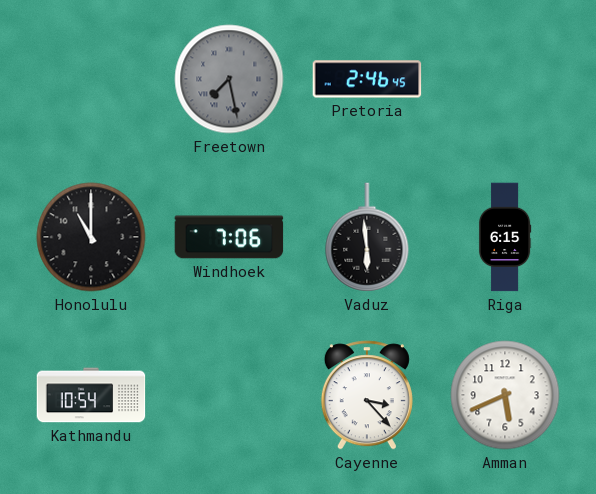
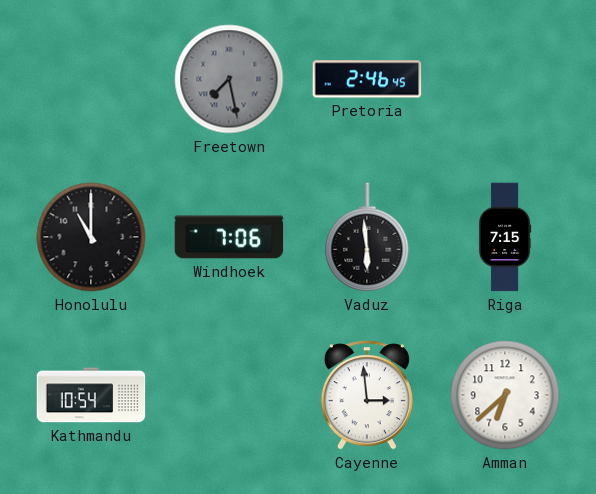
Riga: 6:15 -> 7:15 (505, 237)
Cayenne: 3:23 -> 2:59 (367, 395)
Amman: 5:41 -> 6:38 (505, 395)
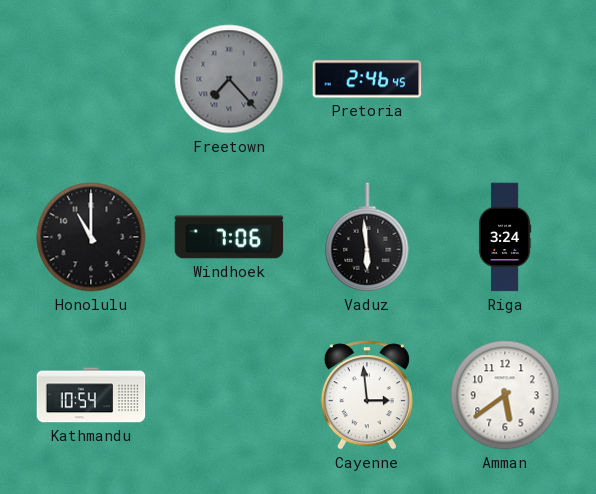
Freetown: 7:28 -> 7:23 (229, 79)
Riga: 7:15 -> 3:24 (505, 237)
Amman: 6:38 -> 5:39 (505, 395)
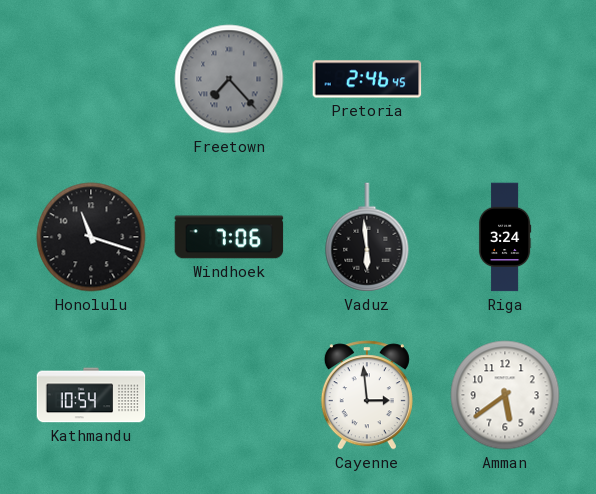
Honolulu: 11:00 -> 11:18 (91, 237)
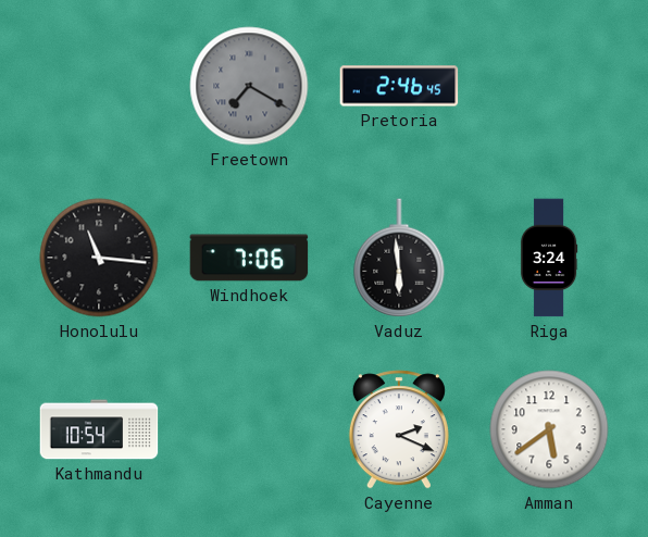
Freetown: 7:23 -> 7:20 (249, 86)
Honolulu: 11:18 -> 11:16 (99, 258)
Cayenne: 2:59 -> 2:19 (399, 429)
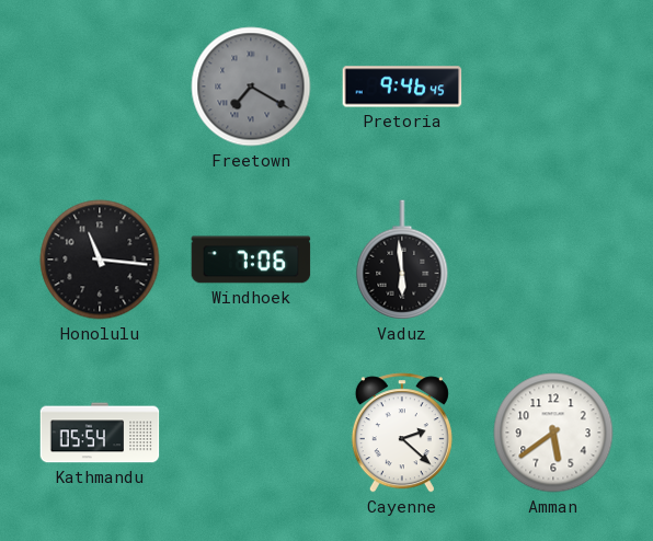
Pretoria: 2:46 -> 9:46 (402, 87)
Riga: 3:24 -> none (549, 258)
Kathmandu: 10:54 -> 05:54 (100, 433)
Cayenne: 2:19 -> 2:22 (402, 433)
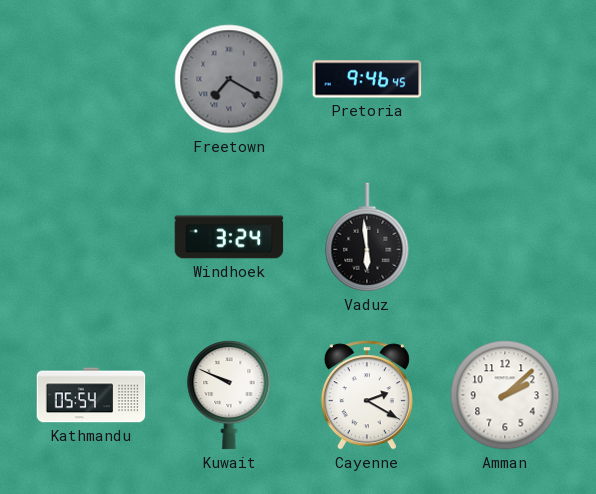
Honolulu: 11:16 -> none (100, 260)
Windhoek: 7:06 -> 3:24 (229, 237)
Kuwait: none -> 9:49 (229, 395)
Cayenne: 2:22 -> 2:20 (367, 395)
Amman: 5:39 -> 2:08 (505, 395)
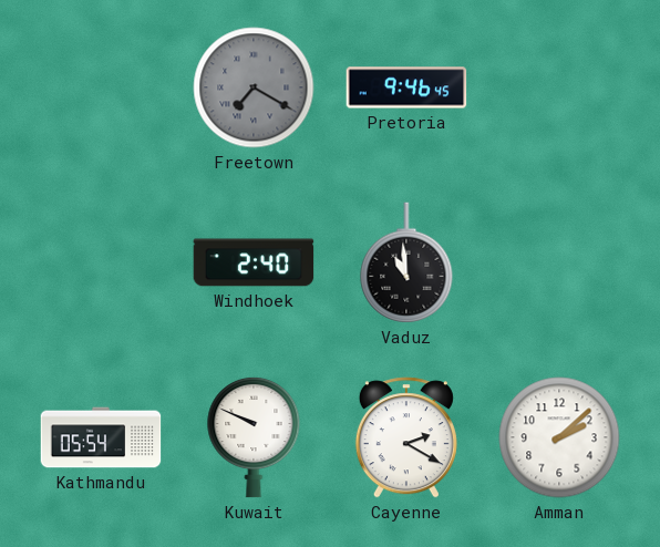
Windhoek: 3:24 -> 2:40 (254, 262)
Vaduz: 5:59 -> 10:59 (406, 262)
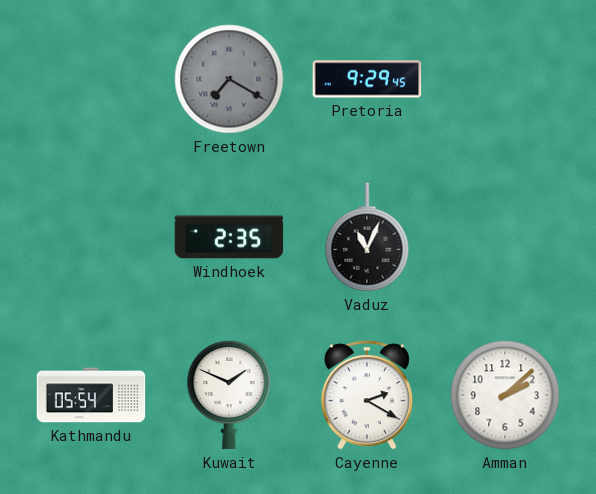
Pretoria: 9:46 -> 9:29 (367, 79)
Windhoek: 2:40 -> 2:35 (229, 237)
Vaduz: 10:59 -> 11:04 (367, 237)
Kuwait: 9:49 -> 1:49 (229, 395)
